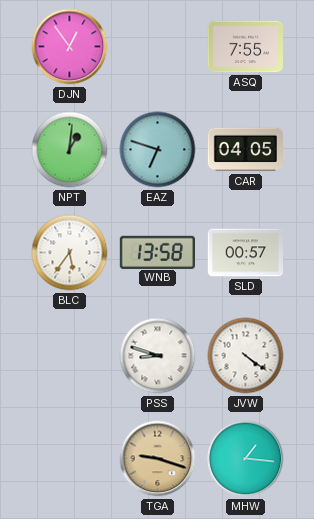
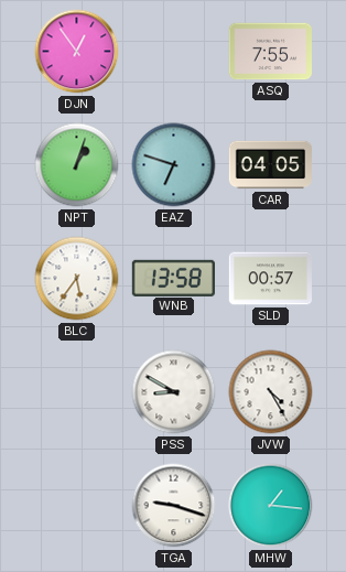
NPT: 1:01 -> 1:03 (77, 165)
PSS: 8:48 -> 8:50 (174, 392)
JVW: 4:21 -> 4:25 (271, 392)
TGA dial: champagne -> white (174, 506)
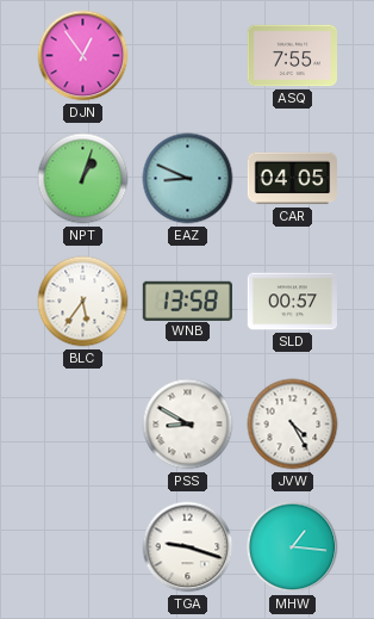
EAZ: 6:48 -> 8:49 (188, 179)
